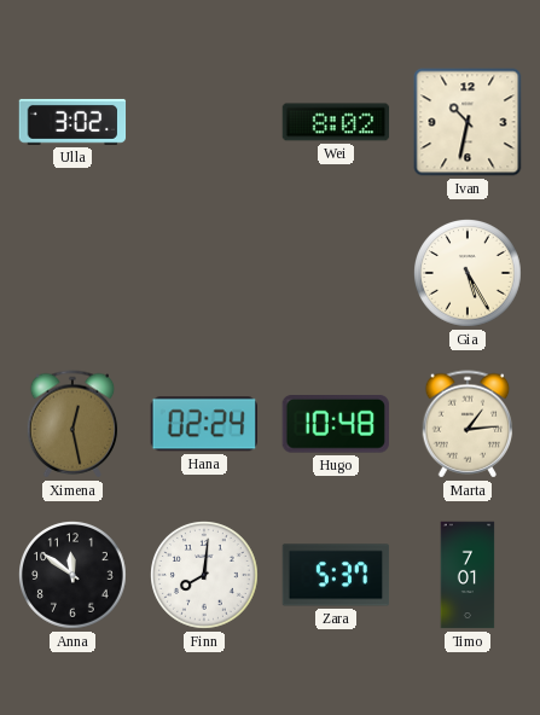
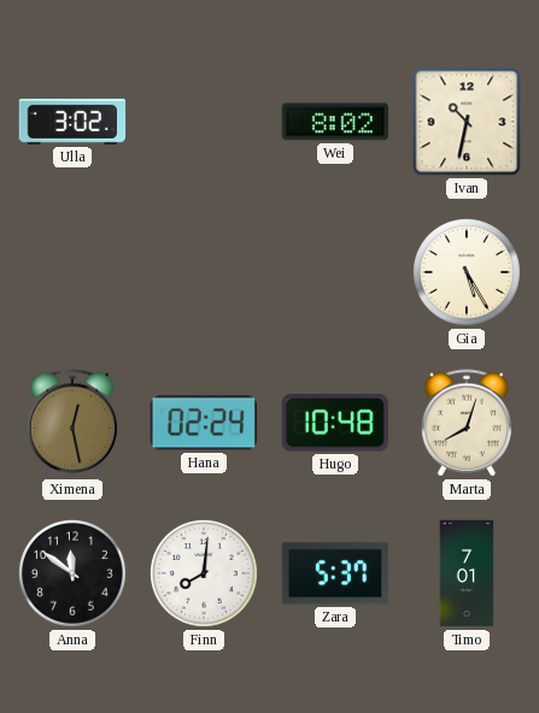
Marta: 1:14 -> 8:03 (467, 423)
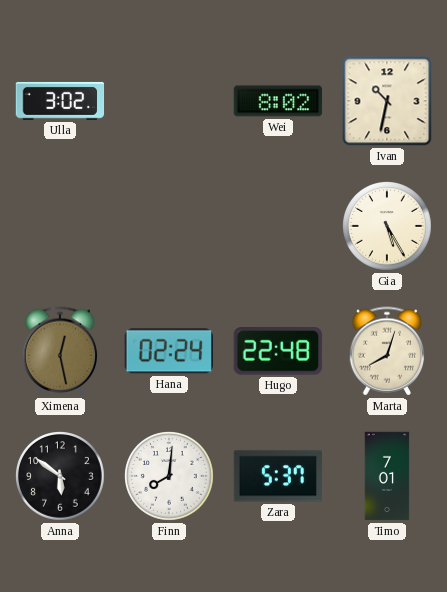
Hugo: 10:48 -> 22:48 (278, 352)
Anna: 11:51 -> 5:51 (60, 476)
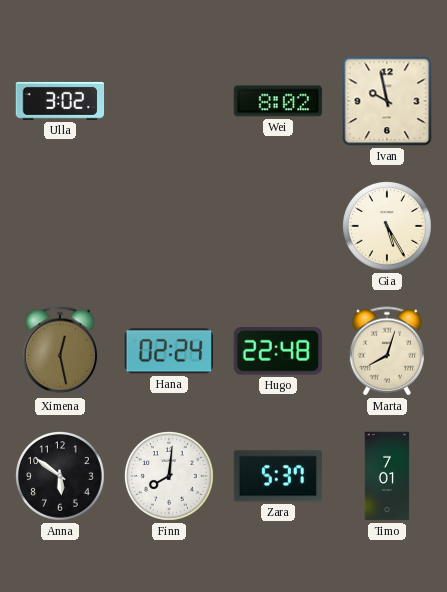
Ivan: 10:32 -> 9:58 (387, 101)
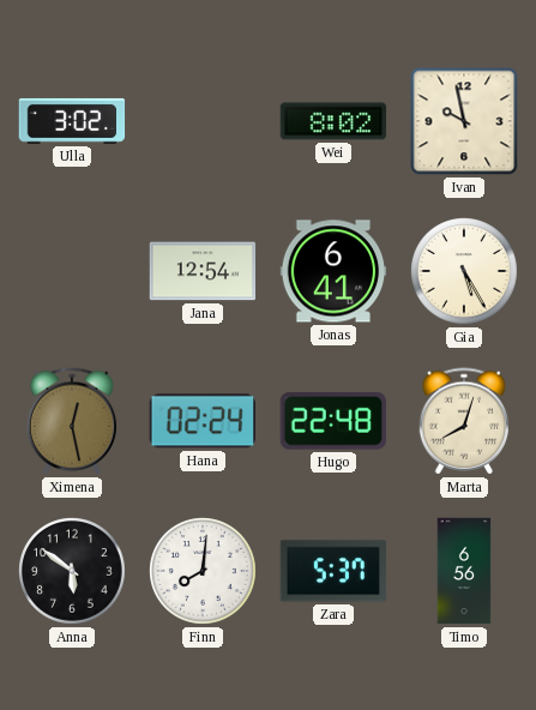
Jana: none -> 12:54 (203, 271)
Jonas: none -> 6:41 (333, 271)
Timo: 7:01 -> 6:56 (464, 571)
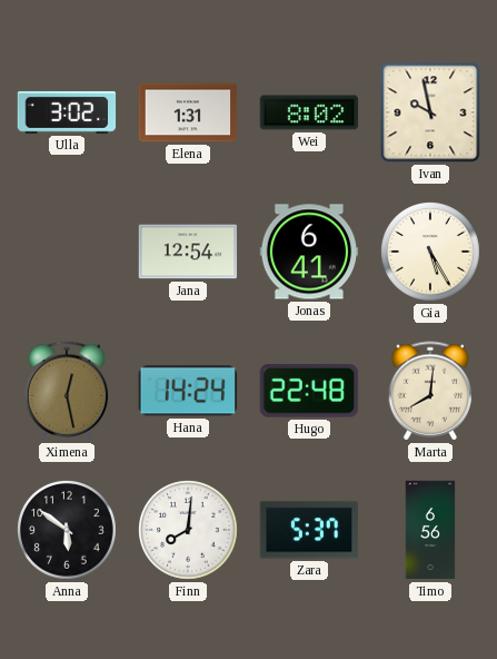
Elena: none -> 1:31 (188, 112)
Hana: 02:24 -> 14:24 (187, 391)
Marta: 8:03 -> 8:01 (430, 391)
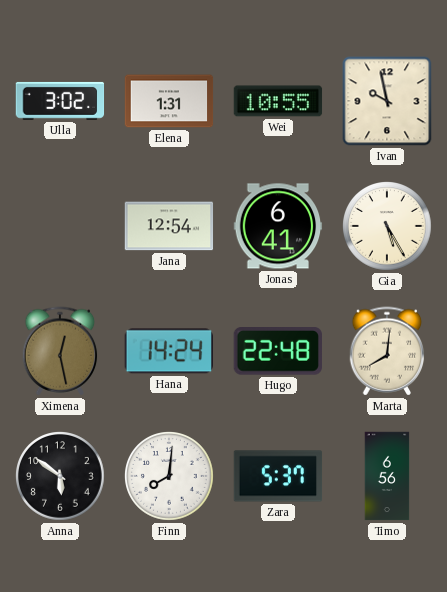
Wei: 8:02 -> 10:55 (278, 101)
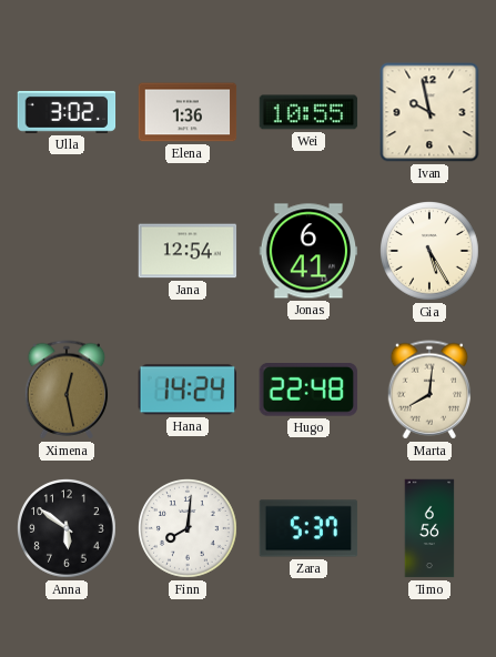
Elena: 1:31 -> 1:36 (188, 112)
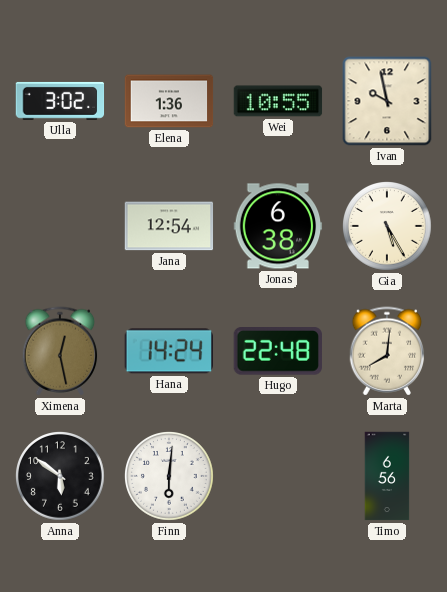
Jonas: 6:41 -> 6:38 (278, 226)
Finn: 8:01 -> 6:01 (169, 476)
Zara: 5:37 -> none (308, 528)
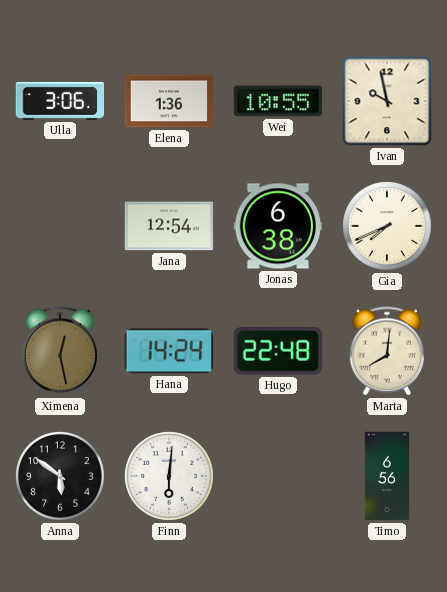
Ulla: 3:02 -> 3:06 (60, 101)
Gia: 5:25 -> 7:41 (387, 226)
